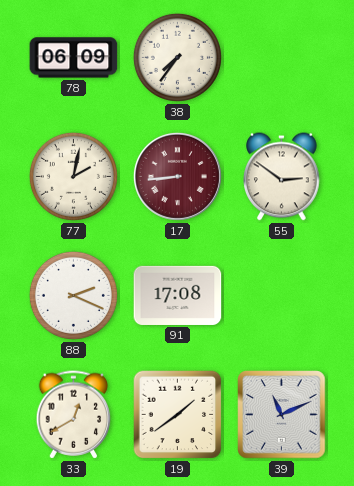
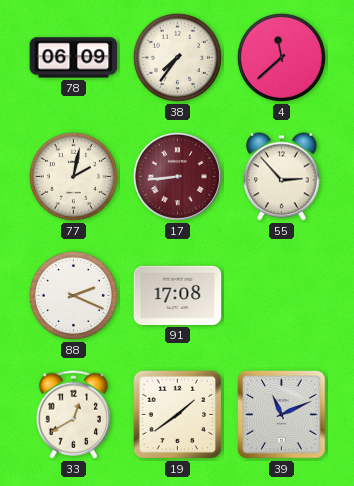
4: none -> 11:38 (281, 57)
55: 2:51 -> 2:53 (282, 177)
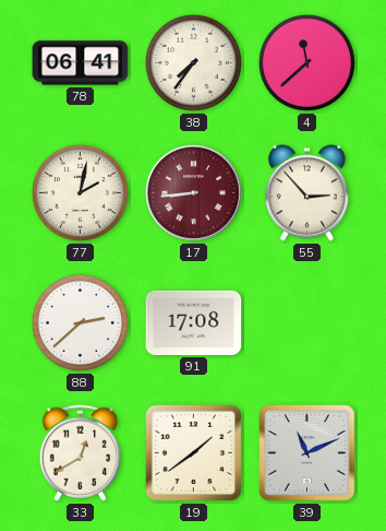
78: 06:09 -> 06:41 (81, 63)
88: 2:19 -> 2:38 (80, 322)
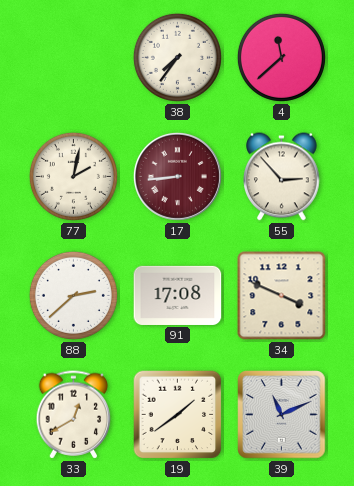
78: 06:41 -> none (81, 63)
34: none -> 3:49 (282, 296)
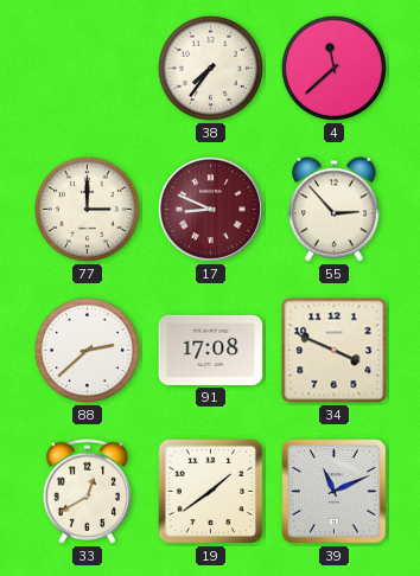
77: 2:02 -> 3:00 (87, 209)
17: 8:44 -> 8:49 (210, 209)
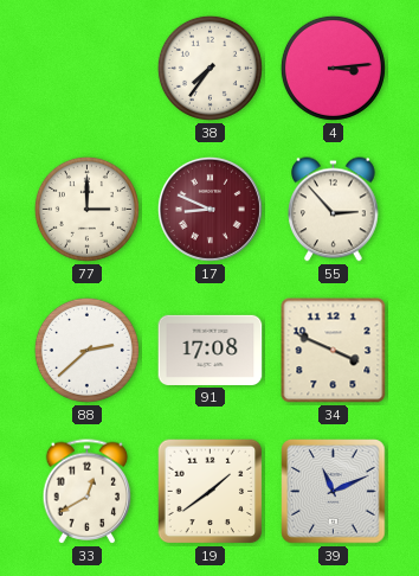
4: 11:38 -> 3:14 (333, 68)
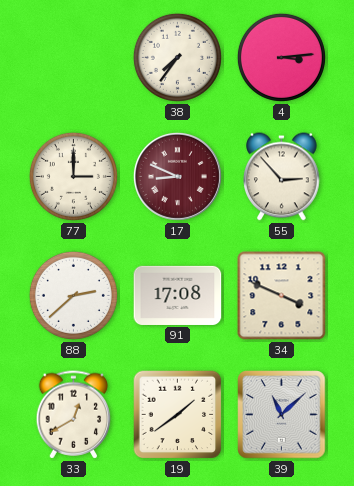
39: 11:11 -> 11:08 (282, 415)
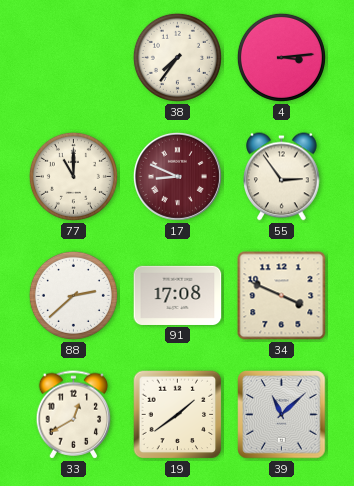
77: 3:00 -> 11:00 (73, 176)
55: 2:53 -> 2:54 (282, 177)
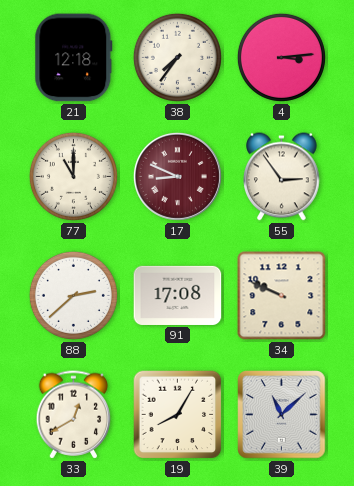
21: none -> 12:18 (74, 58)
34: 3:49 -> 9:49 (282, 296)
19: 1:39 -> 8:05 (178, 415)
